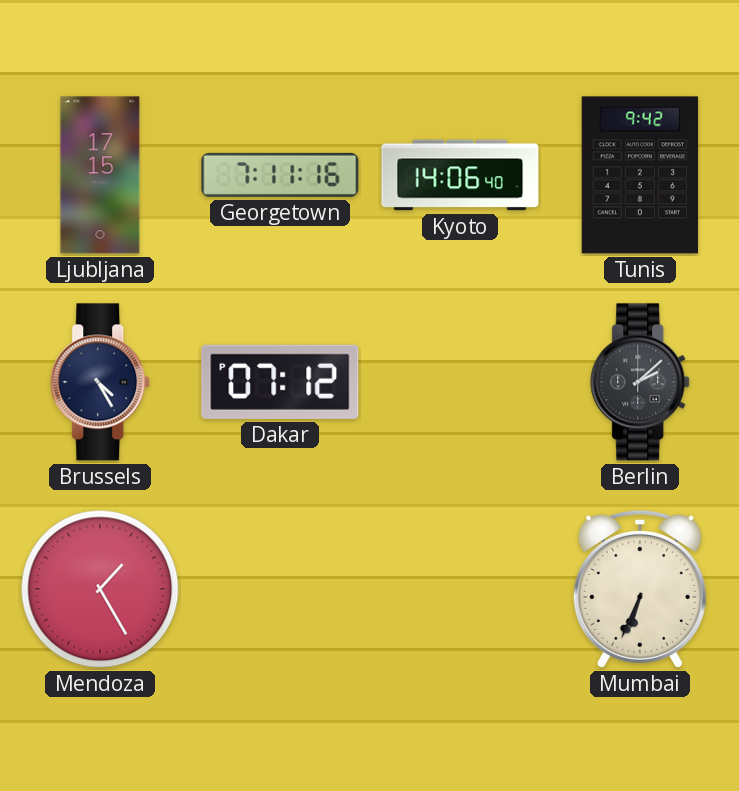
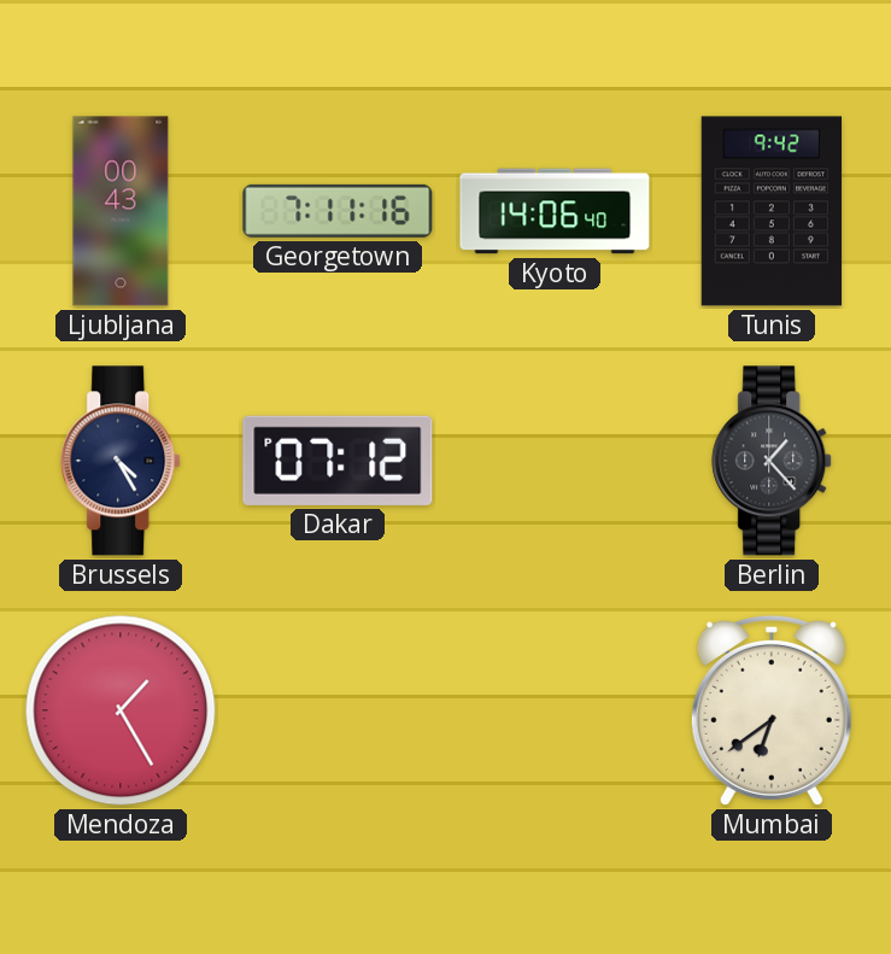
Ljubljana: 17:15 -> 00:43 (121, 211)
Berlin: 2:08 -> 1:23 (773, 461)
Mumbai: 6:34 -> 6:39 (772, 710)
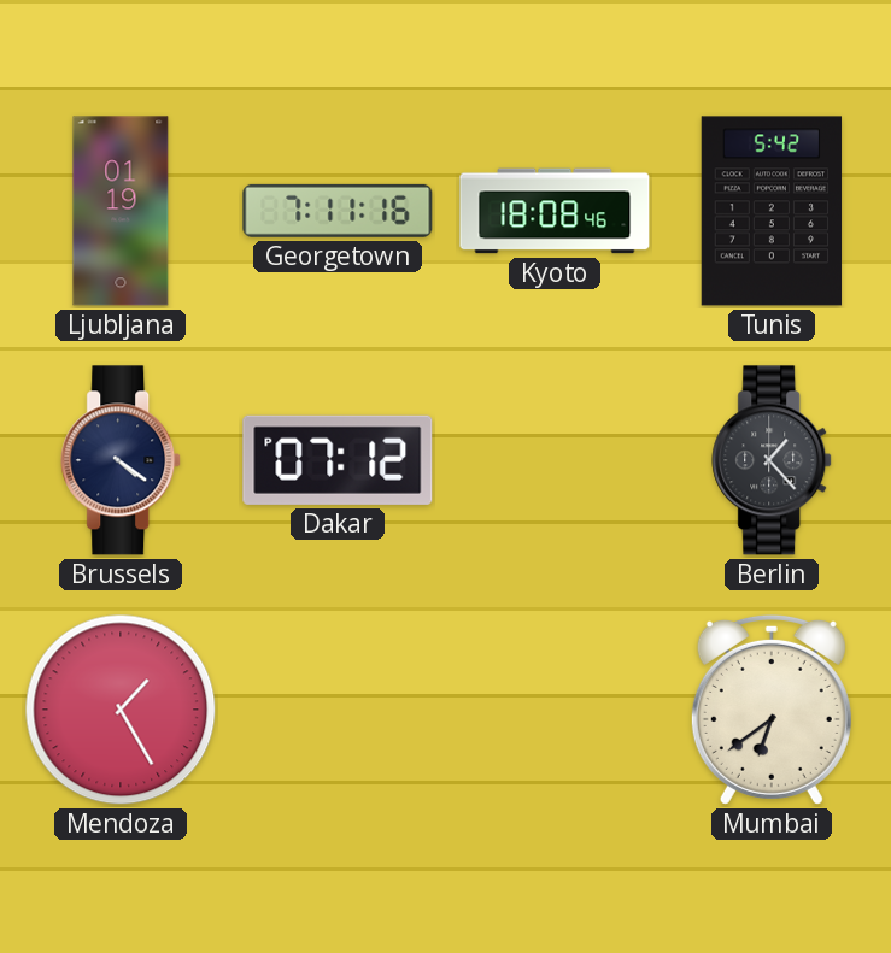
Ljubljana: 00:43 -> 01:19 (121, 211)
Kyoto: 14:06 -> 18:08 (555, 211)
Tunis: 9:42 -> 5:42 (772, 211)
Brussels: 4:25 -> 4:21 (122, 460)
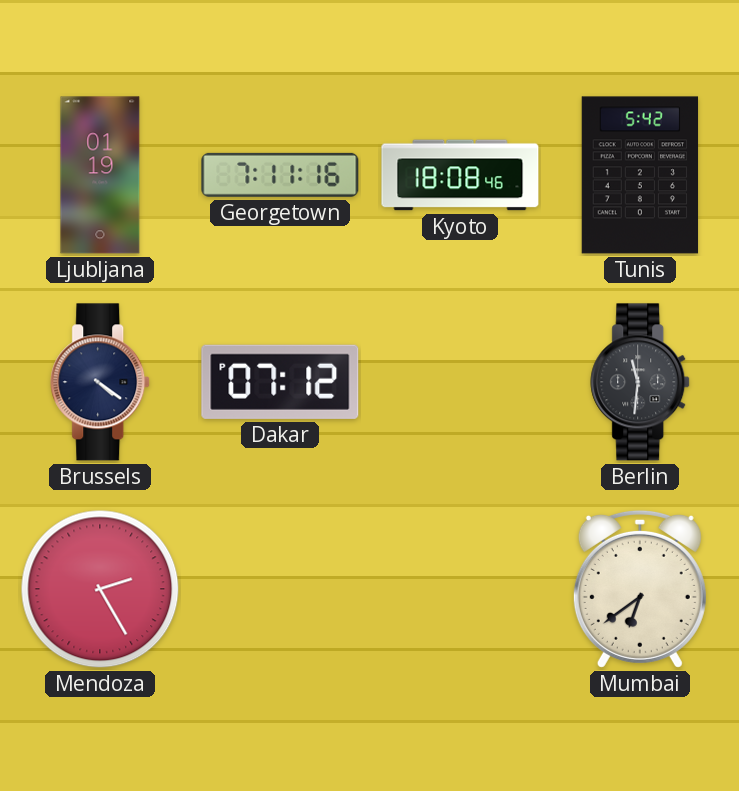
Berlin: 1:23 -> 11:31 (641, 382)
Mendoza: 1:25 -> 2:25 (100, 589)
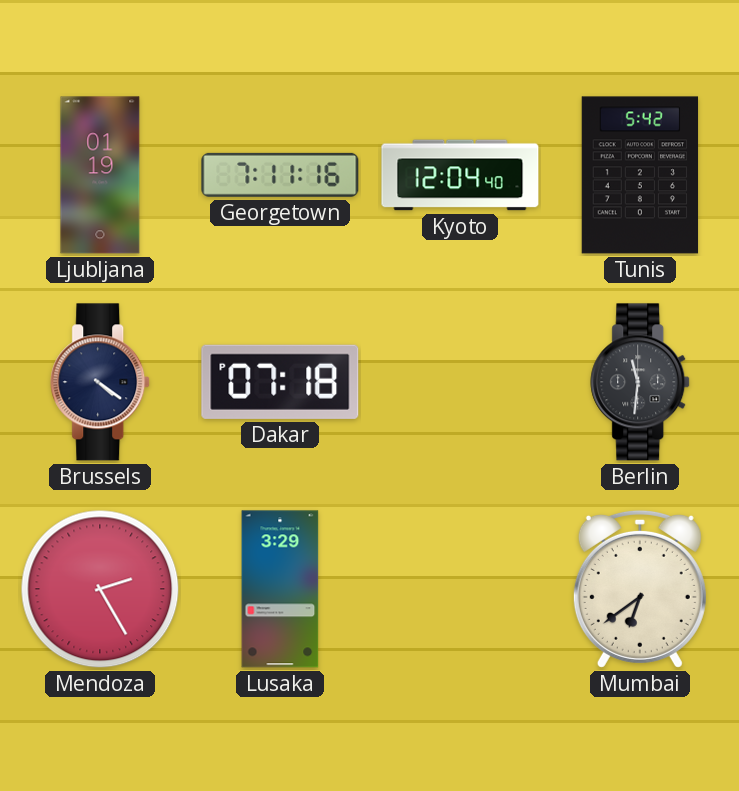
Kyoto: 18:08 -> 12:04 (460, 175)
Dakar: 07:12 -> 07:18 (280, 382)
Lusaka: none -> 3:29 (280, 589)
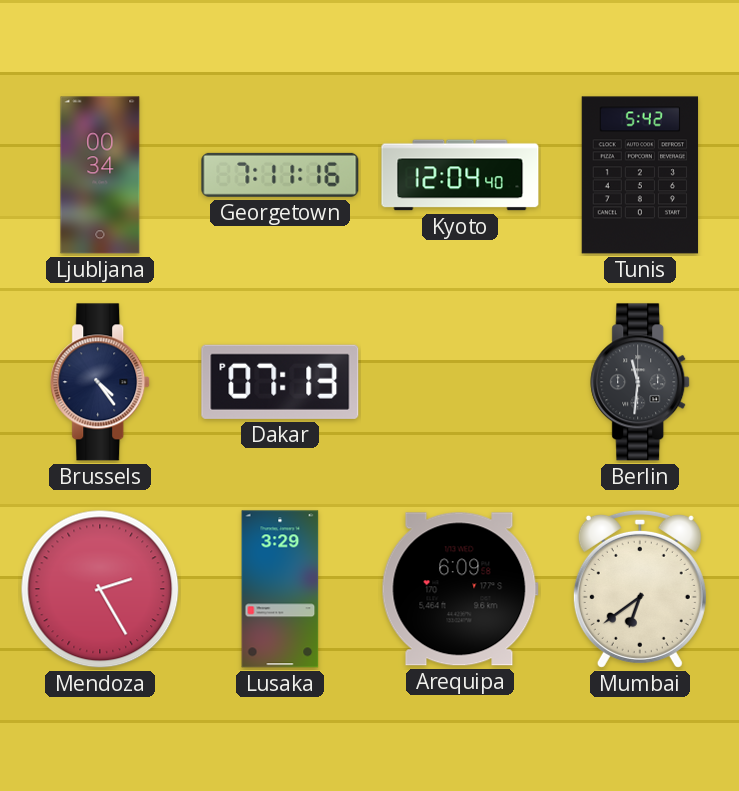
Ljubljana: 01:19 -> 00:34 (100, 175)
Brussels: 4:21 -> 4:24 (101, 382)
Dakar: 07:18 -> 07:13 (280, 382)
Arequipa: none -> 6:09 (460, 589)
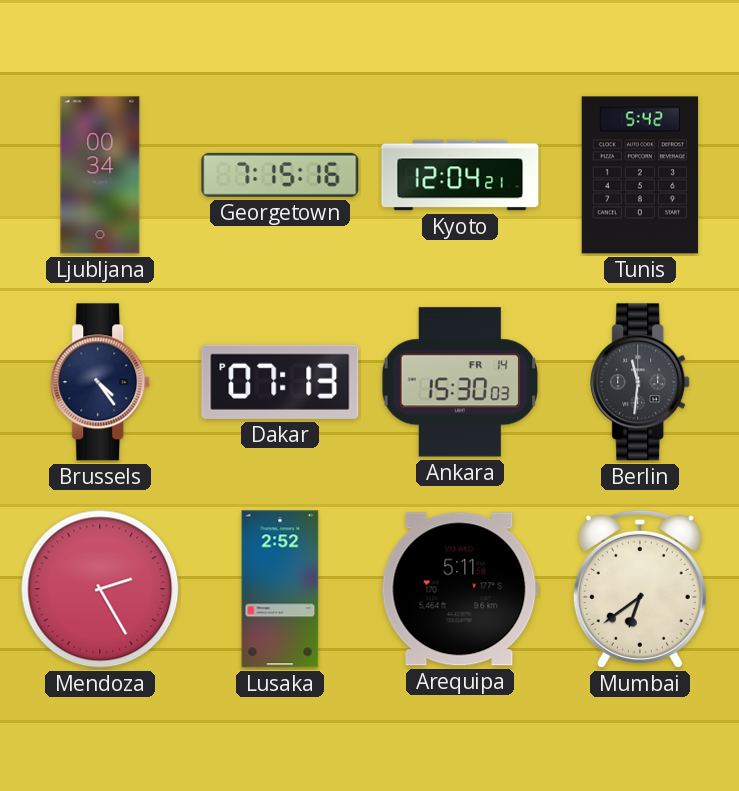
Georgetown: 7:11 -> 7:15 (280, 175)
Kyoto: 12:04:40 -> 12:04:21 (460, 175)
Ankara: none -> 15:30 (460, 382)
Lusaka: 3:29 -> 2:52 (280, 589)
Arequipa: 6:09 -> 5:11 (460, 589)
